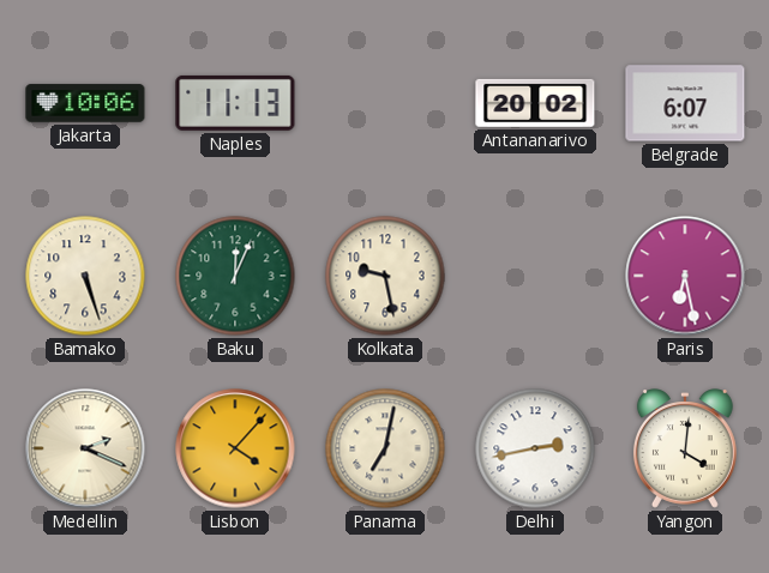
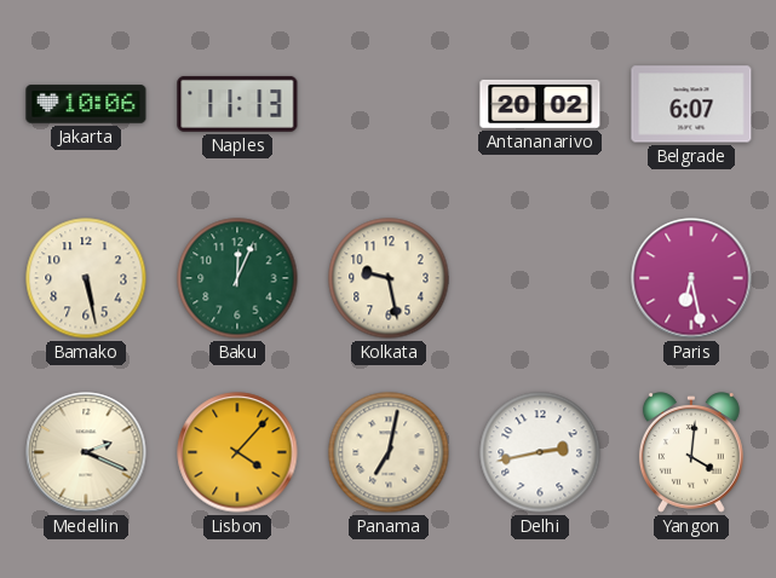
Bamako: 5:27 -> 5:28 (86, 278)
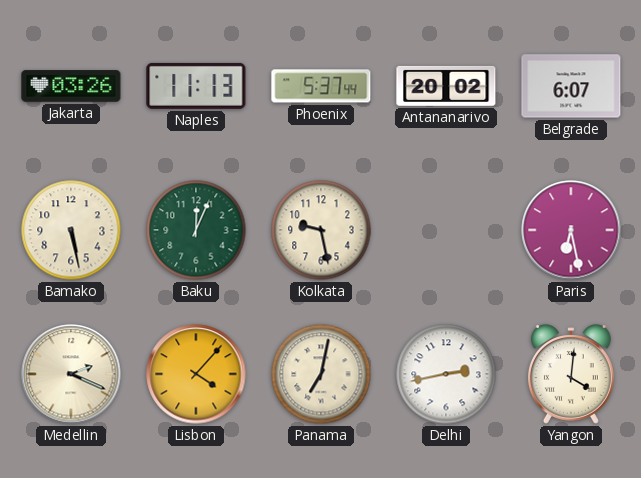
Jakarta: 10:06 -> 03:26 (71, 86)
Phoenix: none -> 5:37 (321, 86)
